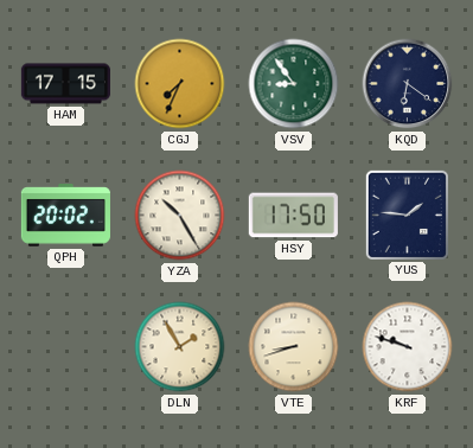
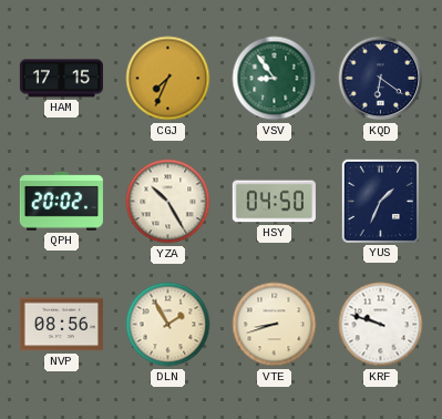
HSY: 17:50 -> 04:50 (274, 202)
YUS: 1:46 -> 1:34 (380, 201)
NVP: none -> 08:56 (61, 325)
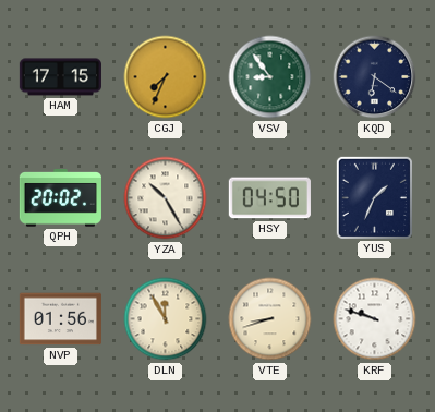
NVP: 08:56 -> 01:56 (60, 319)
DLN: 1:55 -> 11:55 (166, 319)
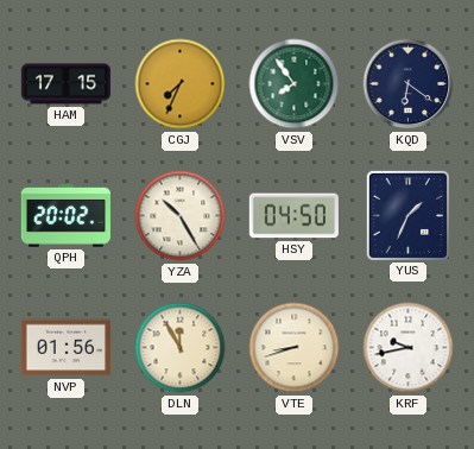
VSV: 8:54 -> 7:54 (295, 84)
KRF: 9:48 -> 9:43 (409, 348)
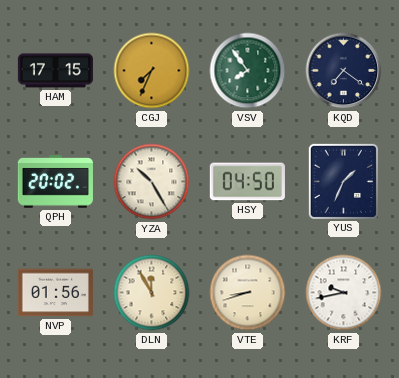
KQD: 6:21 -> 7:21 (344, 71)
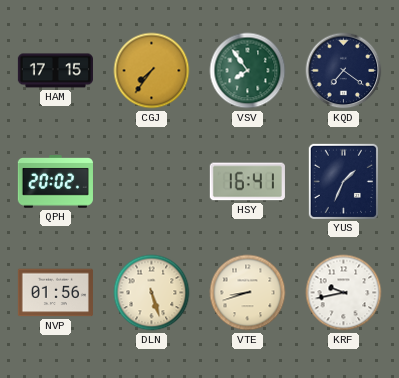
CGJ: 7:34 -> 7:36 (152, 71)
YZA: 10:25 -> none (152, 182)
HSY: 04:50 -> 16:41 (247, 182)
DLN: 11:55 -> 5:27 (152, 293)
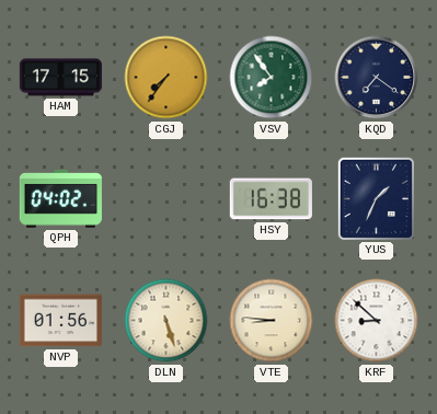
QPH: 20:02 -> 04:02 (60, 199)
HSY: 16:41 -> 16:38 (271, 199)
VTE: 8:42 -> 8:46 (272, 321)
KRF: 9:43 -> 8:52 (377, 321)
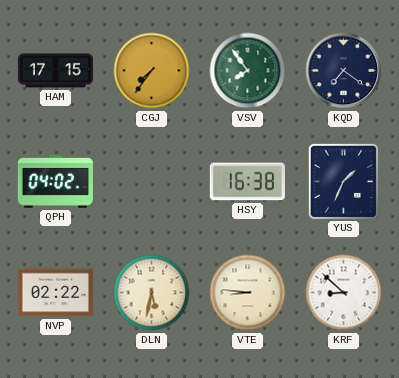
NVP: 01:56 -> 02:22 (55, 293)
DLN: 5:27 -> 5:32 (152, 293)
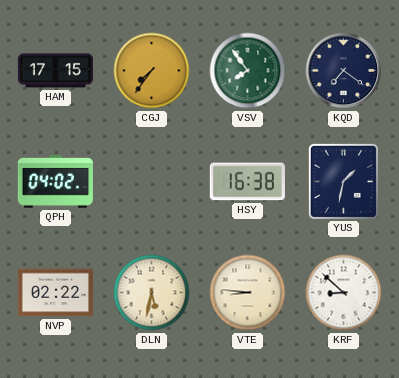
YUS: 1:34 -> 1:32 (343, 181)
